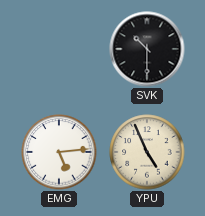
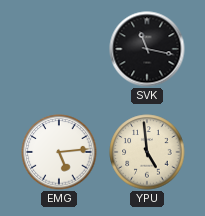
SVK: 10:30 -> 11:17 (147, 49)
YPU: 4:56 -> 4:59 (147, 152)
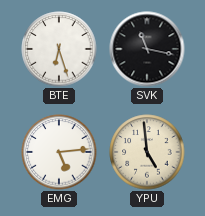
BTE: none -> 6:27 (59, 49)
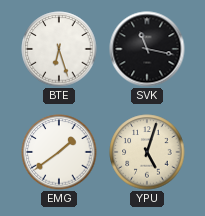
EMG: 5:14 -> 1:39 (59, 152)
YPU: 4:59 -> 5:03 (147, 152)
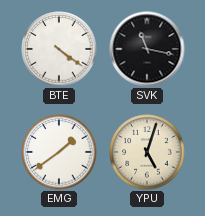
BTE: 6:27 -> 4:21 (59, 49)
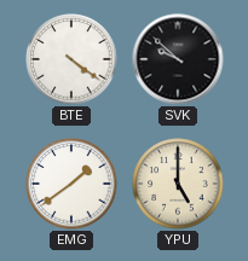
SVK: 11:17 -> 9:52 (178, 59)
YPU: 5:03 -> 5:00 (178, 184)
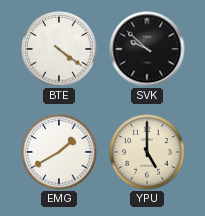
EMG: 1:39 -> 1:40 (59, 152)
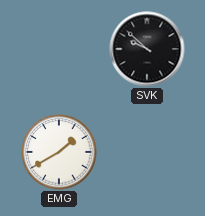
BTE: 4:21 -> none (59, 49)
YPU: 5:00 -> none (147, 152)
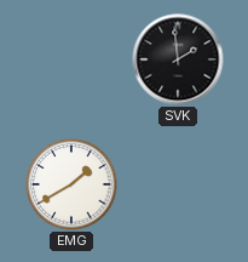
SVK: 9:52 -> 1:59 (178, 59)
